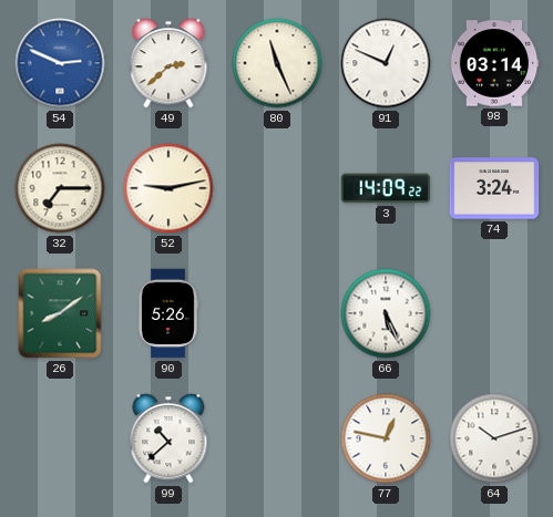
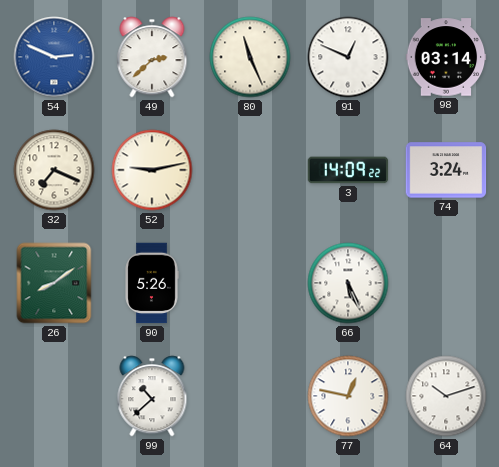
32: 7:15 -> 7:19 (54, 170)
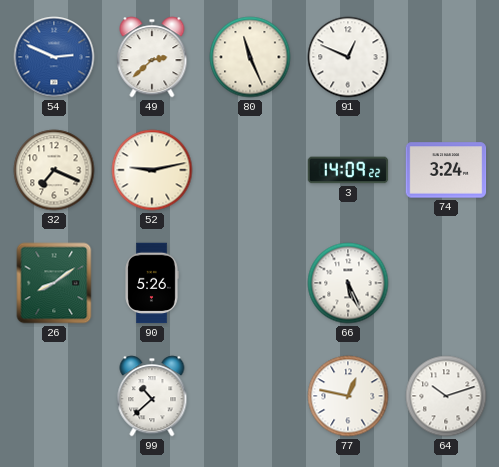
98: 03:14 -> none (446, 57)
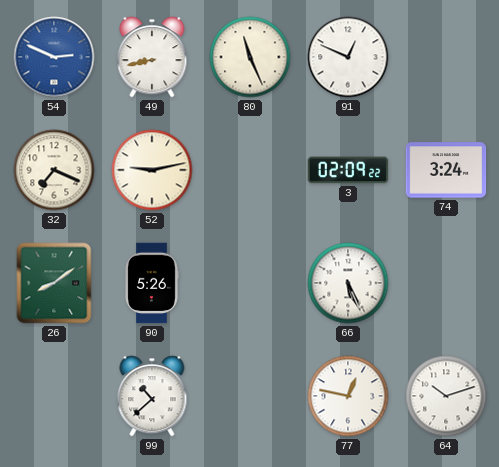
49: 2:38 -> 8:43 (152, 57)
3: 14:09 -> 02:09 (348, 170)
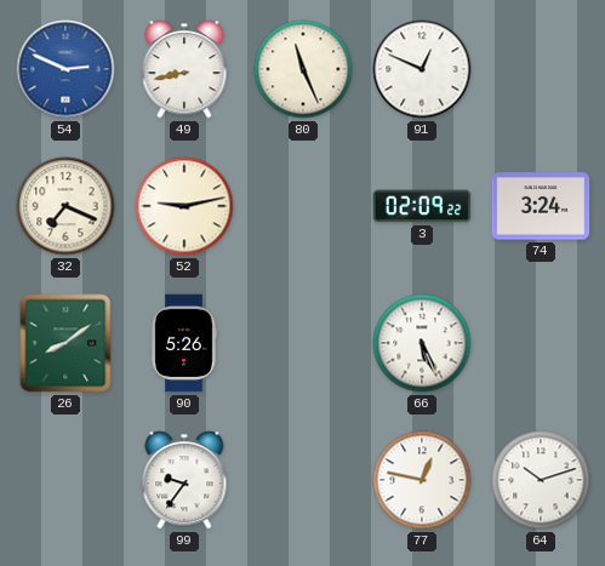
99: 10:38 -> 9:36 (184, 480)
